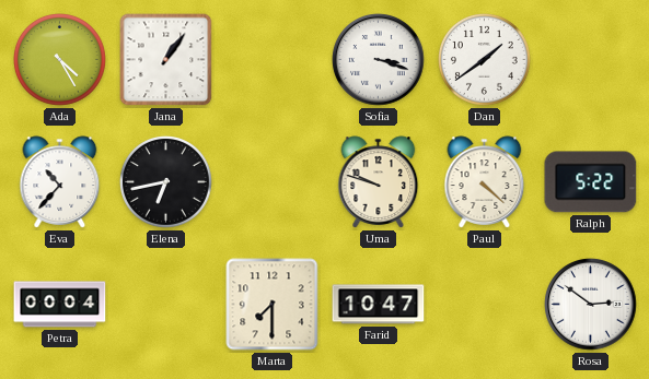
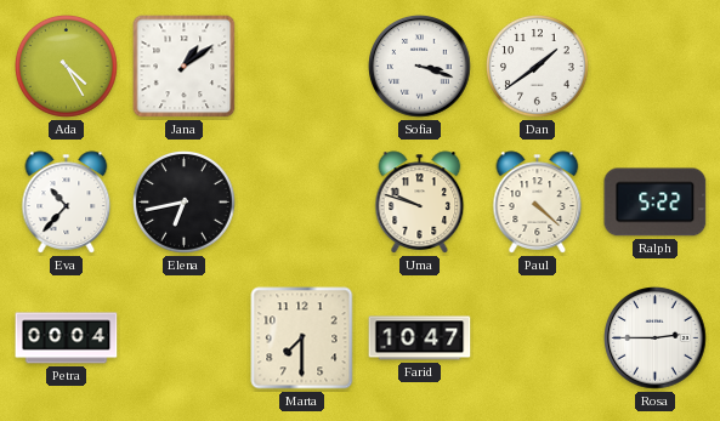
Jana: 1:06 -> 1:09 (185, 67)
Rosa: 2:51 -> 2:45 (656, 338)
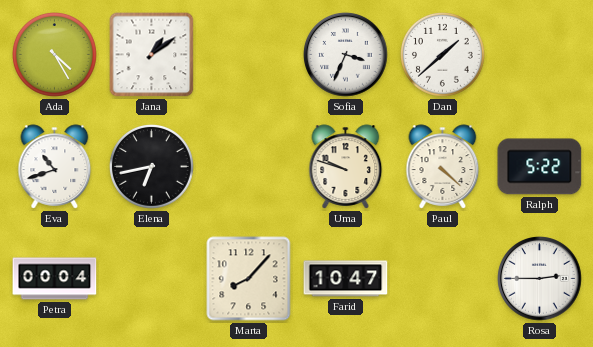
Sofia: 3:18 -> 3:34 (346, 55)
Dan: 1:39 -> 1:38 (443, 55)
Eva: 10:37 -> 10:42 (55, 167)
Marta: 7:30 -> 8:07 (249, 279)
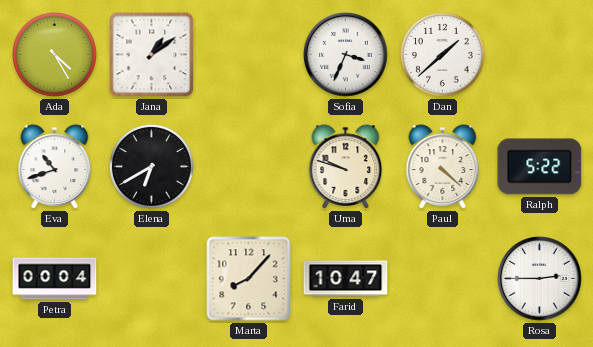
Elena: 6:43 -> 6:40 (152, 167)
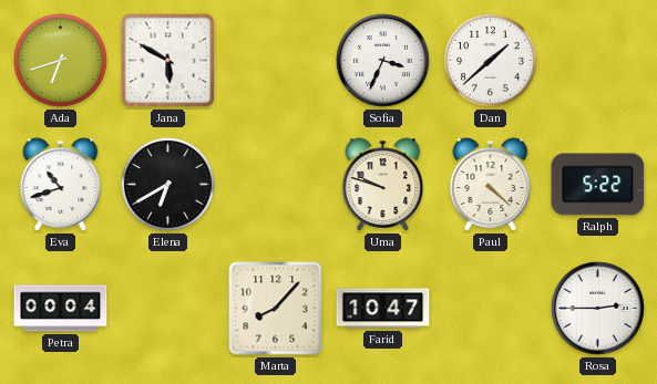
Ada: 4:25 -> 6:42 (61, 61)
Jana: 1:09 -> 5:50 (168, 61)
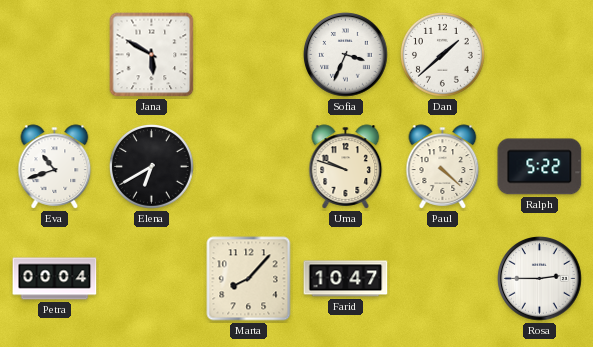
Ada: 6:42 -> none (61, 61)
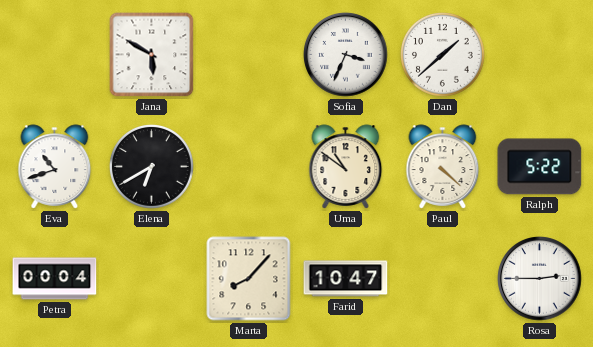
Uma: 9:48 -> 10:51 (346, 167)
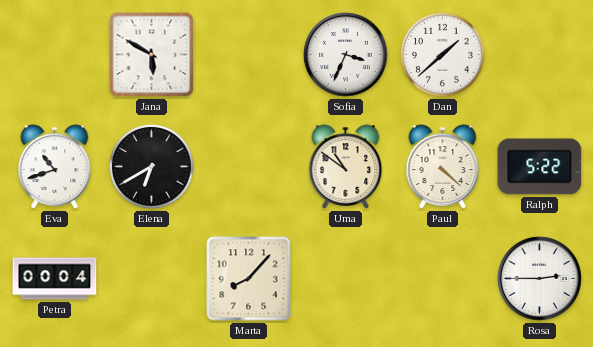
Farid: 10:47 -> none (346, 279)
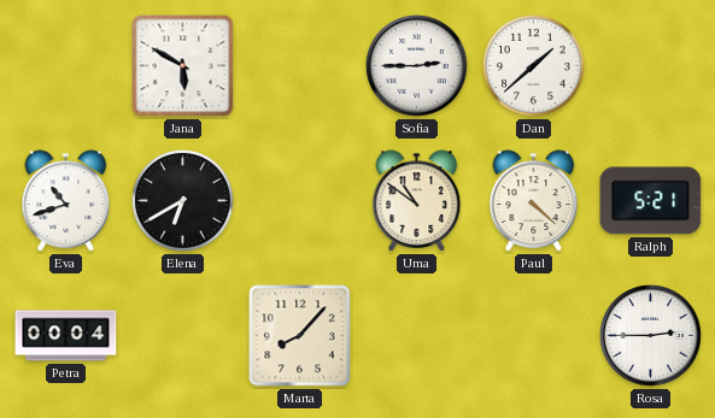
Sofia: 3:34 -> 2:45 (417, 66)
Ralph: 5:22 -> 5:21 (651, 201)
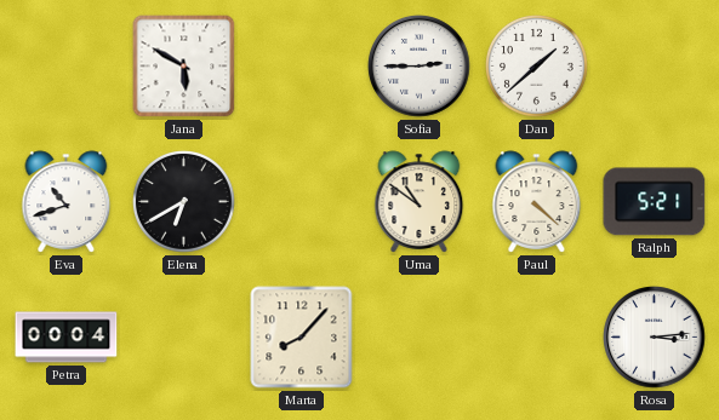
Rosa: 2:45 -> 3:14 (655, 338)
